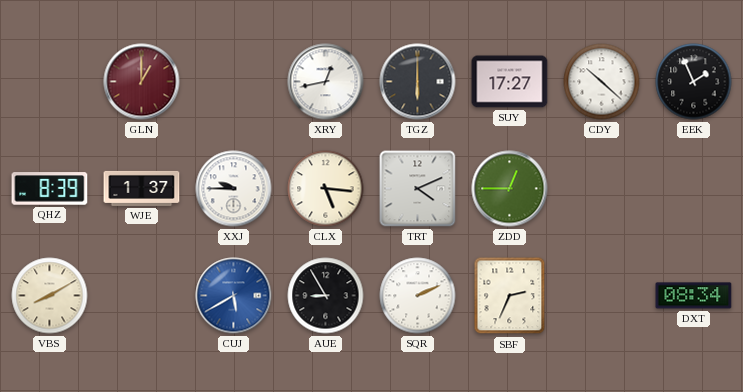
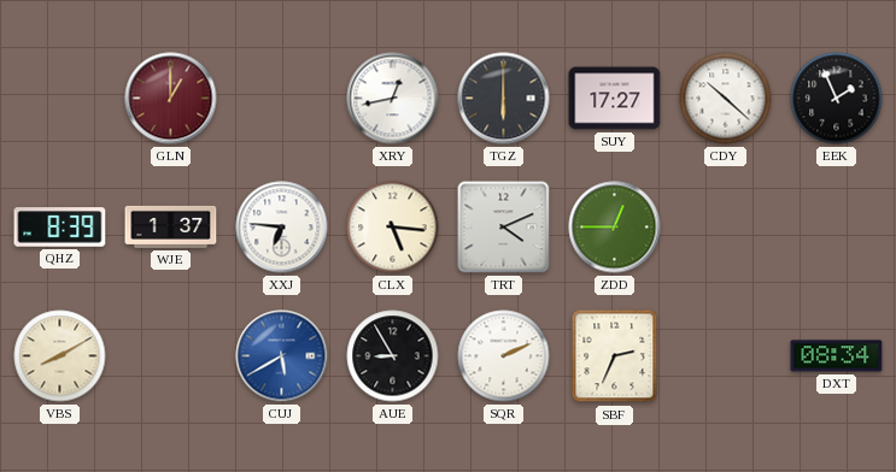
XXJ: 9:45 -> 6:46 (282, 228)
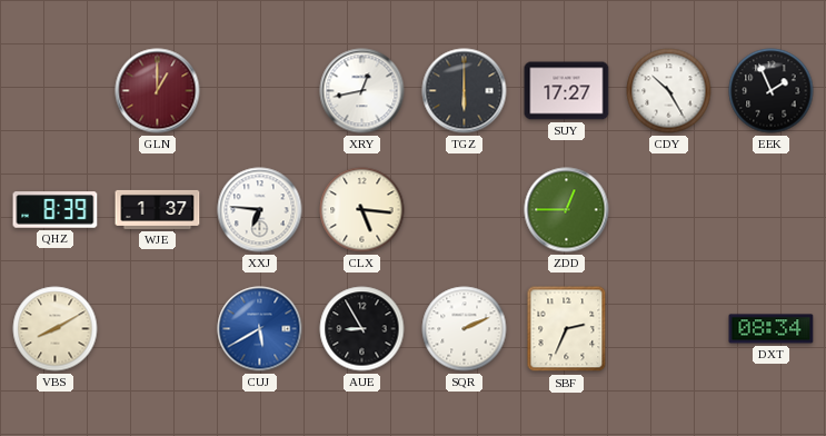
CDY: 10:22 -> 10:25 (669, 91)
TRT: 4:11 -> none (504, 228)
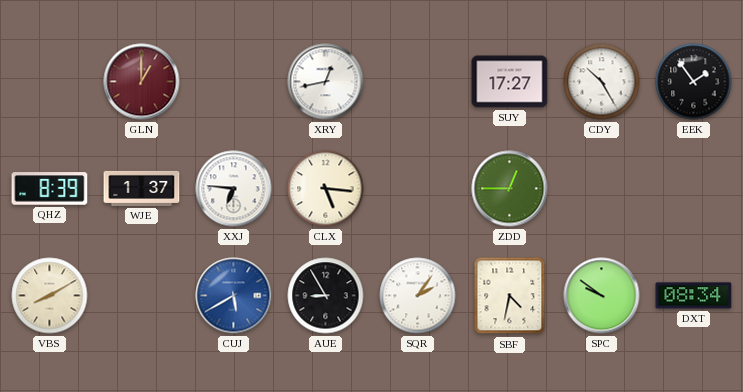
TGZ: 6:00 -> none (465, 91)
EEK: 1:56 -> 1:54 (694, 82)
SQR: 2:11 -> 2:06 (418, 296)
SBF: 2:34 -> 4:32 (510, 296)
SPC: none -> 9:51 (602, 296)
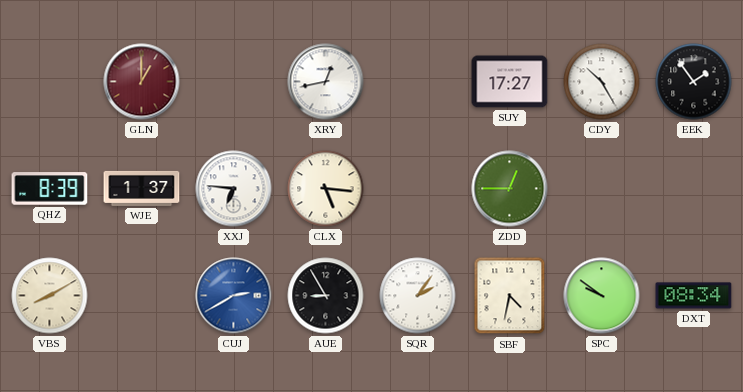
CUJ: 5:40 -> 2:40 (234, 296)
